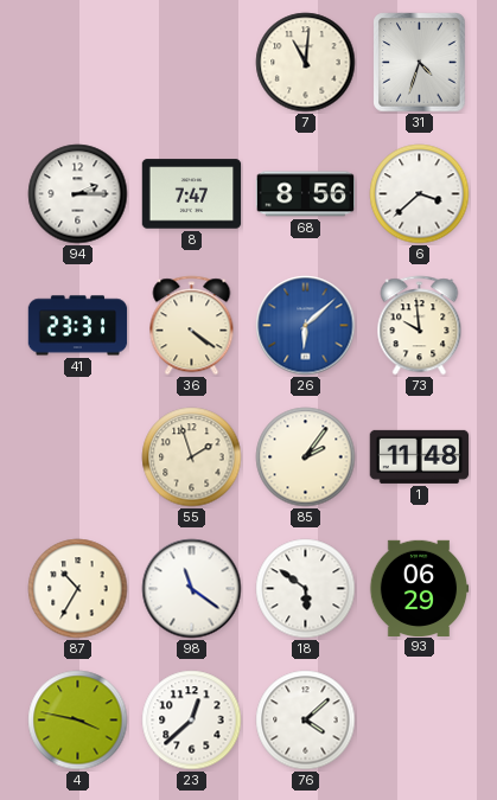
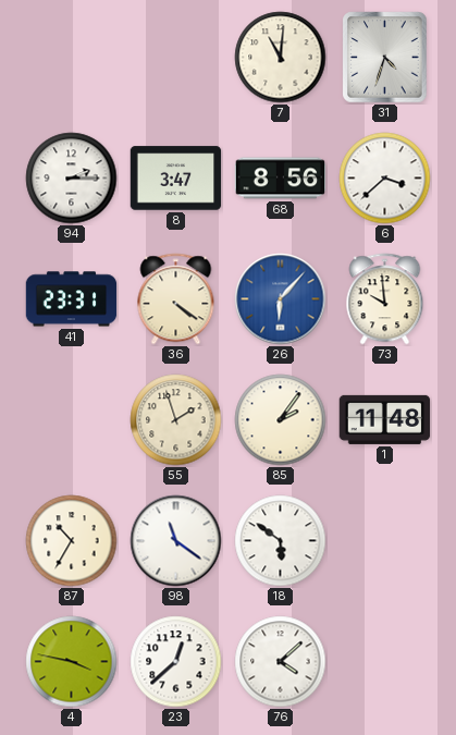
8: 7:47 -> 3:47 (176, 179)
26: 6:08 -> 6:07 (281, 299)
93: 06:29 -> none (419, 588)
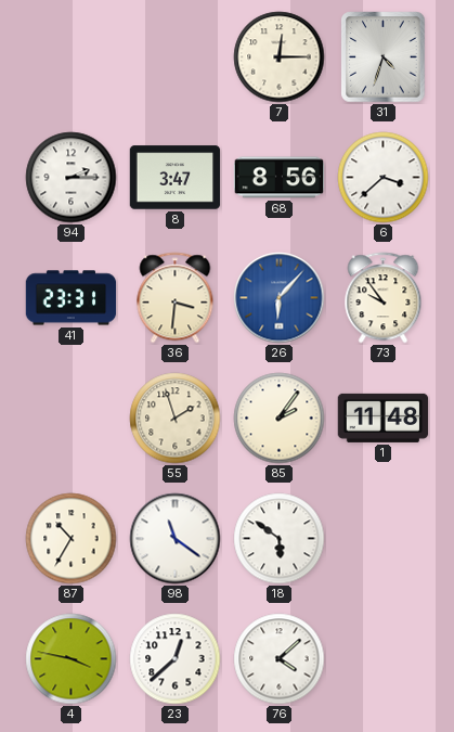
7: 11:01 -> 12:15 (280, 57)
36: 4:21 -> 3:31 (176, 298)
73: 9:59 -> 9:54 (384, 298)
